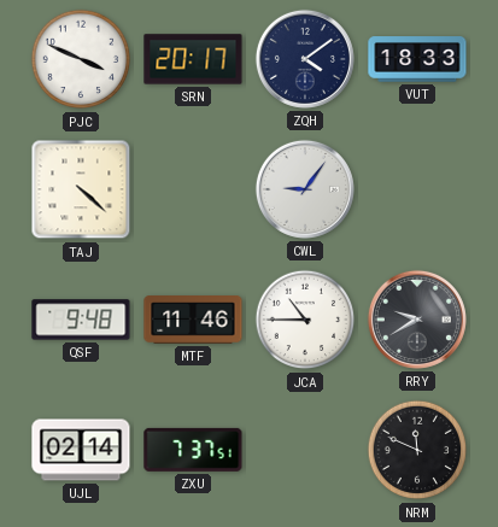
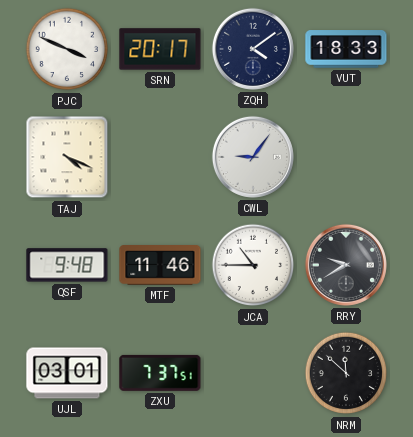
TAJ: 4:22 -> 4:19 (67, 157)
UJL: 02:14 -> 03:01 (67, 373)
NRM: 11:49 -> 11:52 (346, 373)
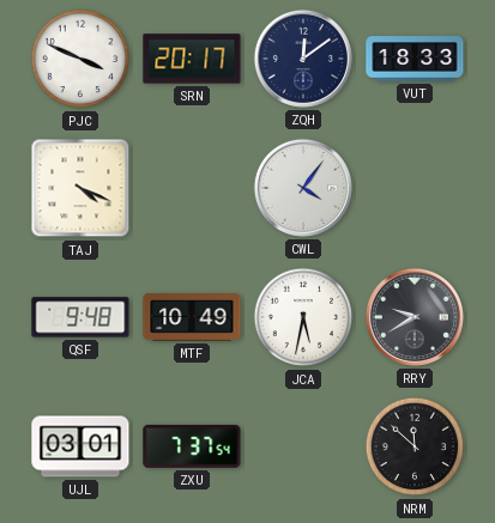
ZQH: 4:09 -> 12:09 (303, 59)
CWL: 9:06 -> 4:06 (303, 188)
MTF: 11:46 -> 10:49 (192, 317)
JCA: 10:45 -> 5:32 (303, 317)
ZXU: 7:37:51 -> 7:37:54 (192, 446)
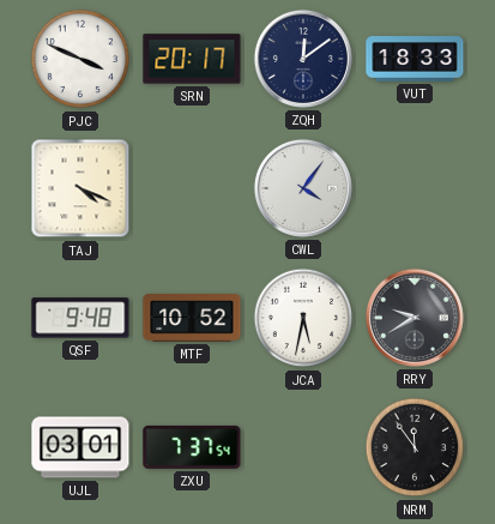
MTF: 10:49 -> 10:52 (192, 318)
NRM: 11:52 -> 11:54 (415, 447)
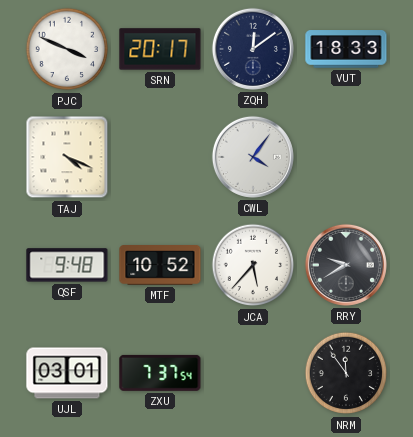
JCA: 5:32 -> 5:37 (253, 265)
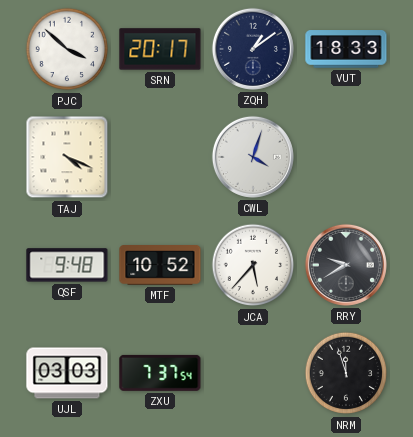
PJC: 3:49 -> 3:52 (67, 49)
ZQH: 12:09 -> 1:09 (253, 49)
CWL: 4:06 -> 4:03 (253, 157)
UJL: 03:01 -> 03:03 (67, 373)
NRM: 11:54 -> 11:57 (346, 373)
